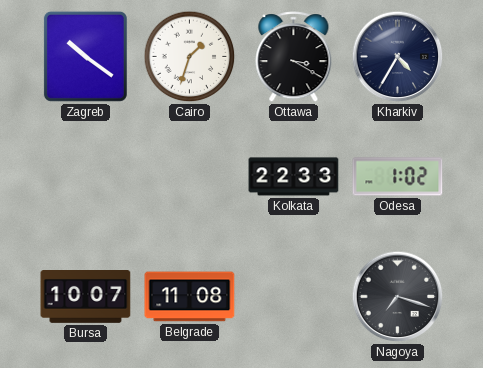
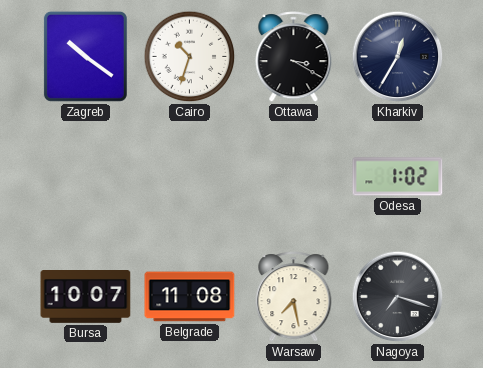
Cairo: 1:33 -> 10:33 (190, 57)
Kharkiv: 4:35 -> 12:35 (398, 57)
Kolkata: 22:33 -> none (294, 177)
Warsaw: none -> 7:28 (294, 297)
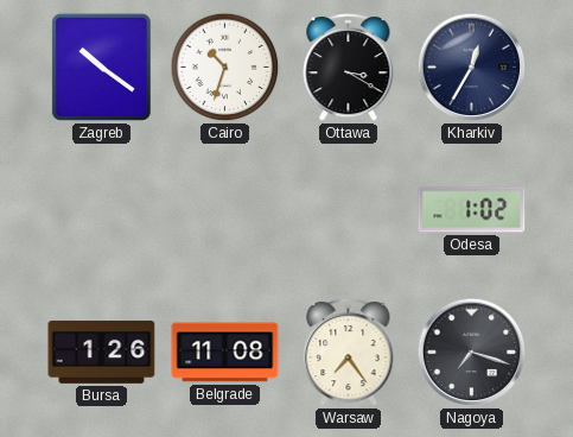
Bursa: 10:07 -> 1:26 (102, 353)
Warsaw: 7:28 -> 7:24 (349, 353)
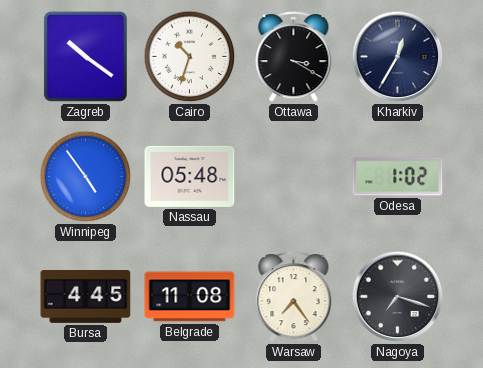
Winnipeg: none -> 4:54 (86, 177)
Nassau: none -> 05:48 (190, 176)
Bursa: 1:26 -> 4:45 (86, 297)
